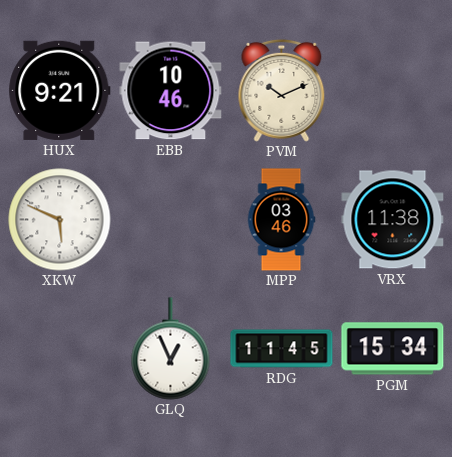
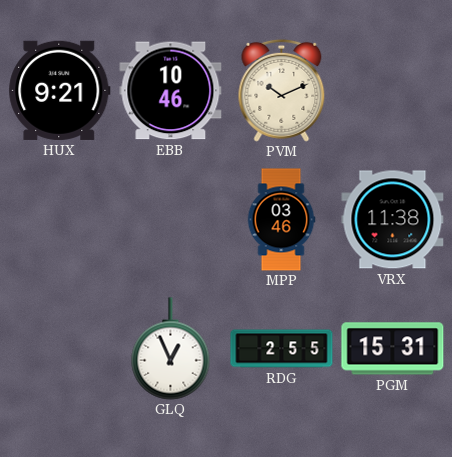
XKW: 5:49 -> none (60, 220)
RDG: 11:45 -> 2:55 (282, 349)
PGM: 15:34 -> 15:31 (393, 349)
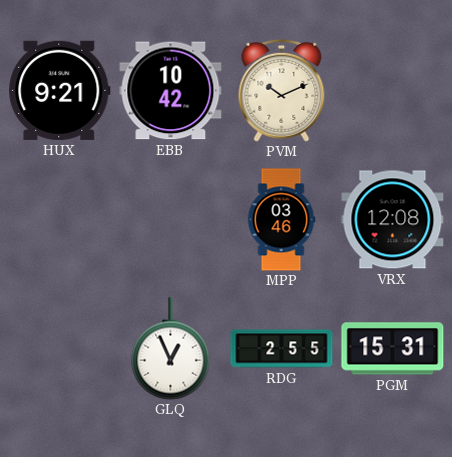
EBB: 10:46 -> 10:42 (171, 91)
VRX: 11:38 -> 12:08 (393, 220)
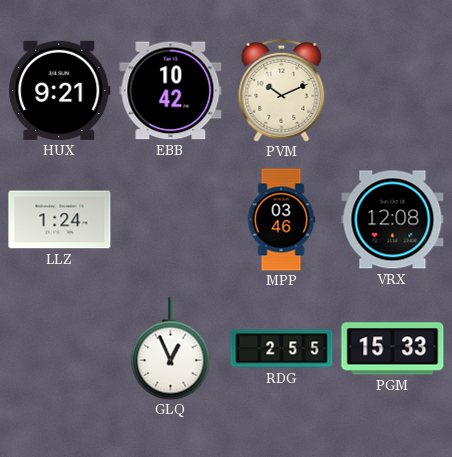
LLZ: none -> 1:24 (60, 220)
PGM: 15:31 -> 15:33 (393, 349)
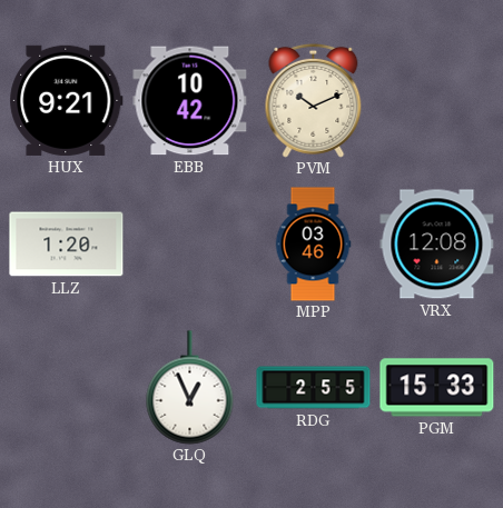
LLZ: 1:24 -> 1:20 (67, 245)
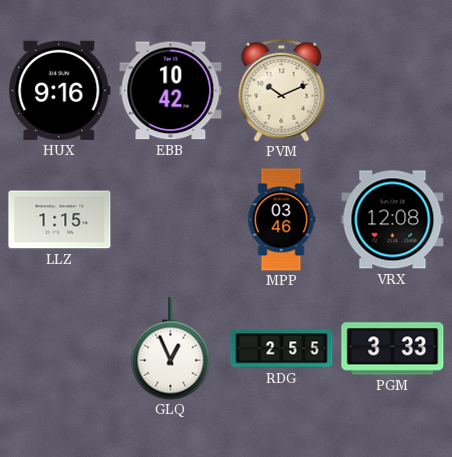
HUX: 9:21 -> 9:16 (60, 90)
LLZ: 1:20 -> 1:15 (60, 220)
PGM: 15:33 -> 3:33 (393, 349)
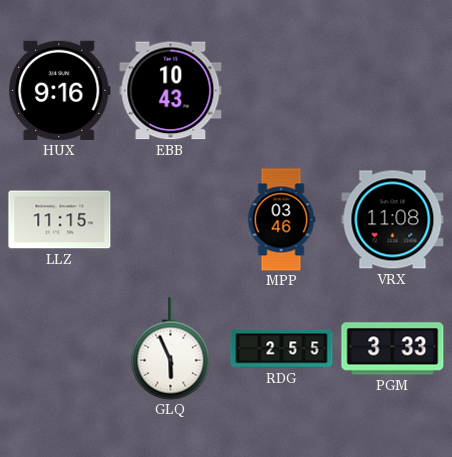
EBB: 10:42 -> 10:43 (171, 91)
PVM: 10:11 -> none (282, 90)
LLZ: 1:15 -> 11:15 (60, 220)
VRX: 12:08 -> 11:08 (393, 220)
GLQ: 12:56 -> 5:56 (171, 349)
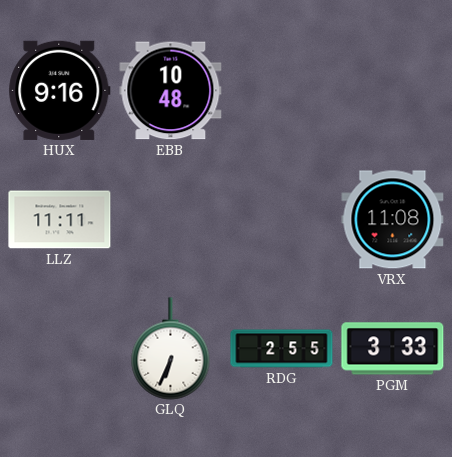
EBB: 10:43 -> 10:48 (171, 91)
LLZ: 11:15 -> 11:11 (60, 220)
MPP: 03:46 -> none (281, 220)
GLQ: 5:56 -> 6:34 (171, 349)
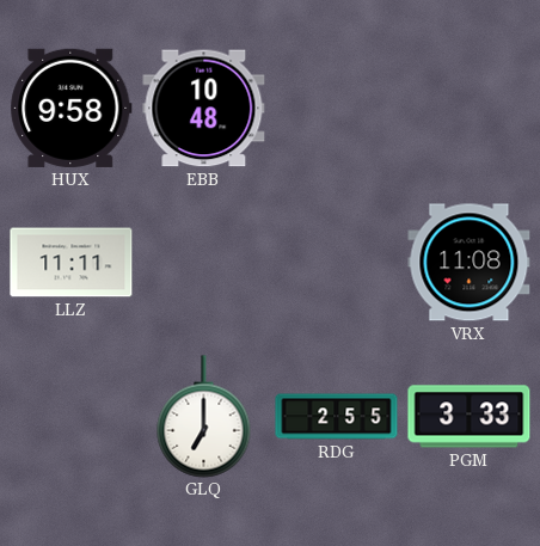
HUX: 9:16 -> 9:58 (72, 108)
GLQ: 6:34 -> 7:00 (204, 417)
